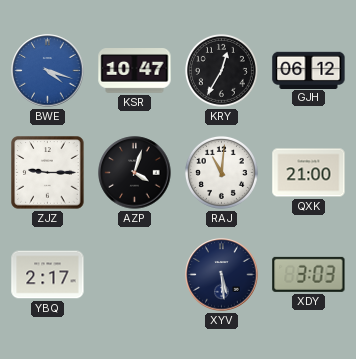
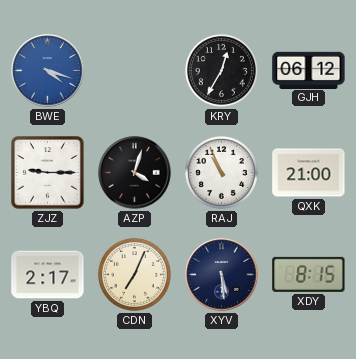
KSR: 10:47 -> none (135, 71)
RAJ: 11:01 -> 10:56 (221, 172)
CDN: none -> 7:04 (134, 274)
XDY: 3:03 -> 8:15 (309, 274)
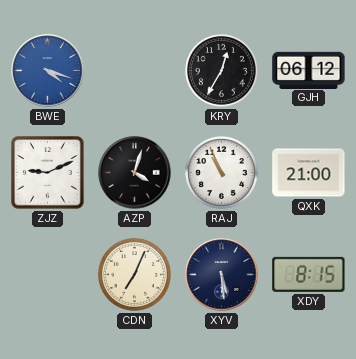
ZJZ: 9:15 -> 9:11 (48, 173)
YBQ: 2:17 -> none (48, 275)
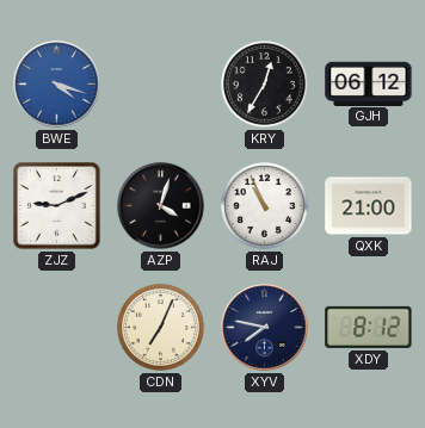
XYV: 5:29 -> 7:47 (265, 328)
XDY: 8:15 -> 8:12 (369, 327)
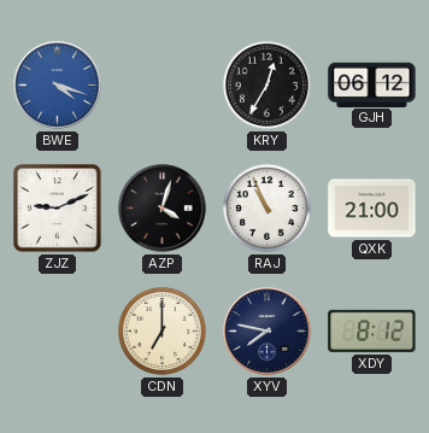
CDN: 7:04 -> 7:00 (161, 330)
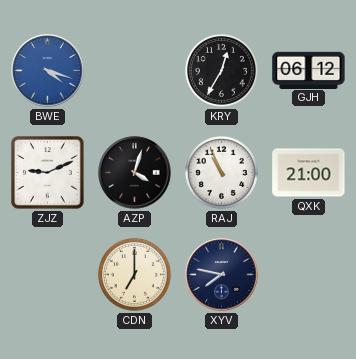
XDY: 8:12 -> none (372, 330)
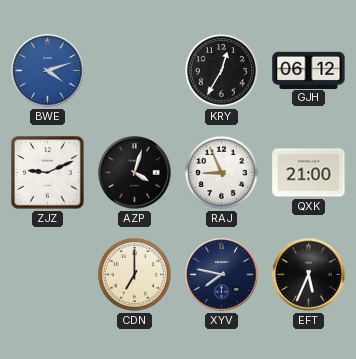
BWE: 4:18 -> 4:12 (48, 71)
RAJ: 10:56 -> 8:56 (221, 172)
EFT: none -> 5:34 (309, 275)
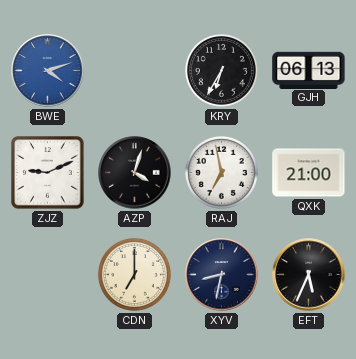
KRY: 12:35 -> 6:35 (221, 70)
GJH: 06:12 -> 06:13 (309, 70)
RAJ: 8:56 -> 6:58 (221, 172)
XYV: 7:47 -> 8:32 (222, 275)
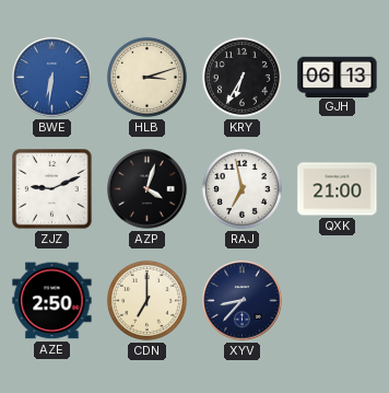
BWE: 4:12 -> 6:31 (52, 78)
HLB: none -> 3:12 (146, 77)
AZE: none -> 2:50 (52, 301)
XYV: 8:32 -> 8:37 (243, 301)
EFT: 5:34 -> none (309, 275)
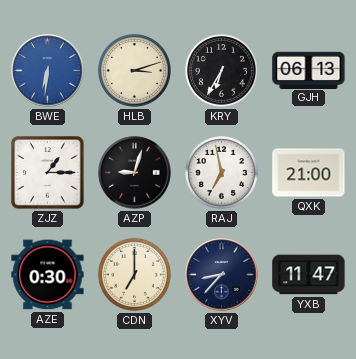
ZJZ: 9:11 -> 1:15 (48, 173)
AZP: 4:03 -> 9:03 (135, 173)
AZE: 2:50 -> 0:30 (48, 275)
YXB: none -> 11:47 (309, 275)
